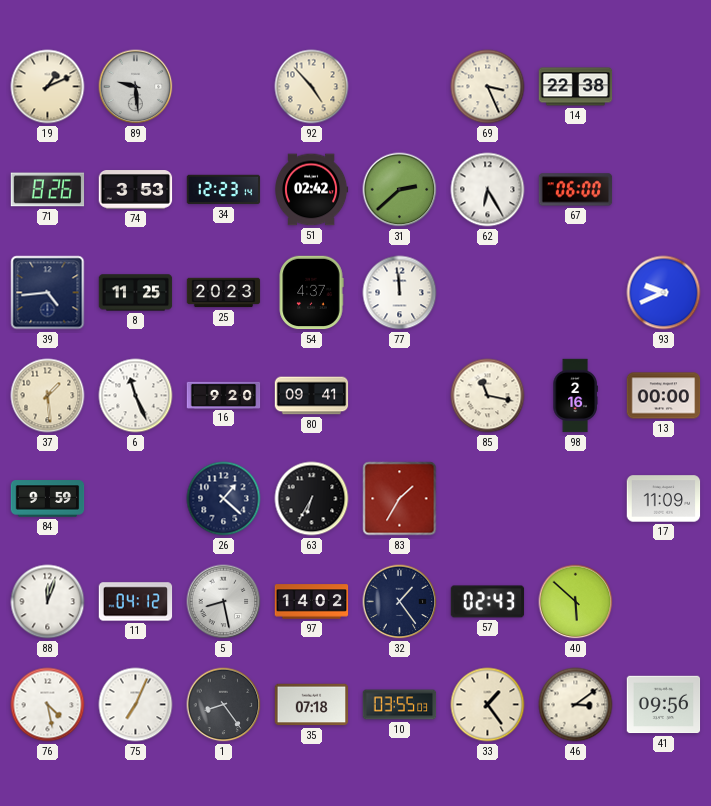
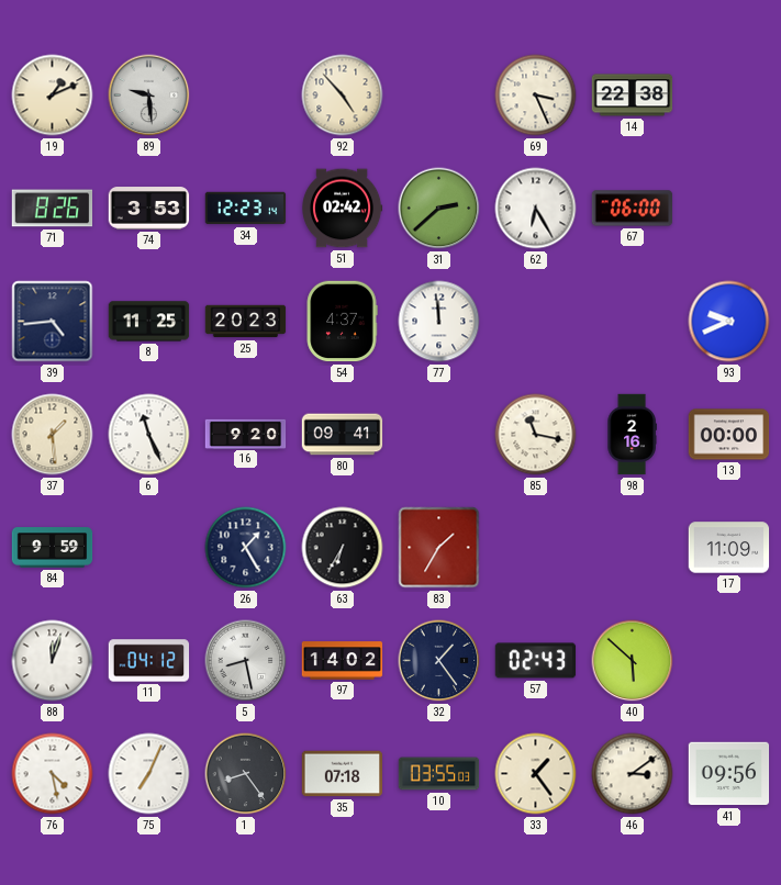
26: 1:22 -> 1:25 (246, 548)
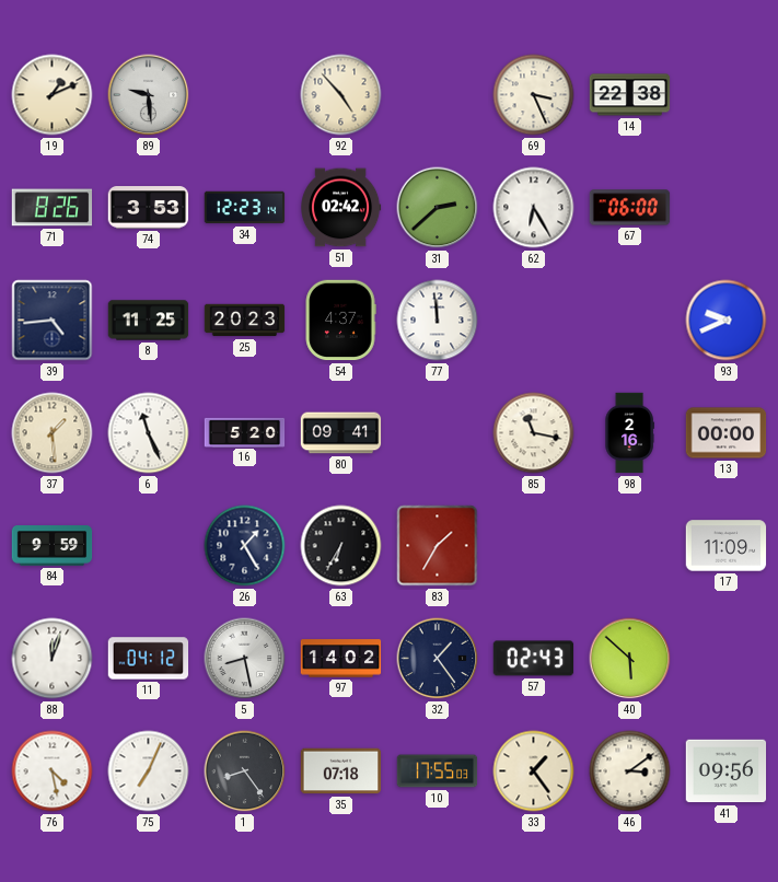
16: 9:20 -> 5:20 (245, 432)
10: 03:55 -> 17:55 (438, 771)
